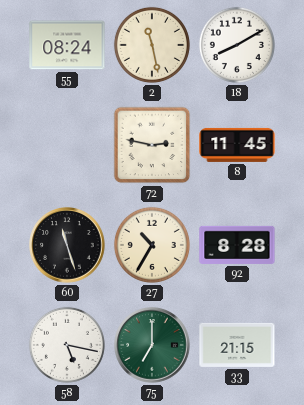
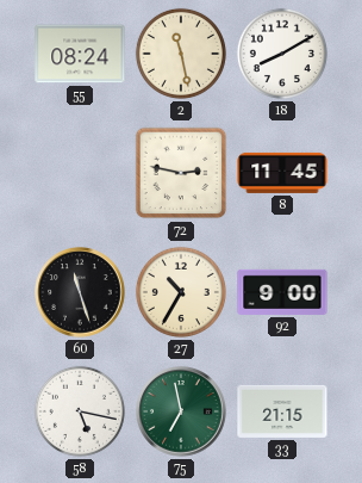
92: 8:28 -> 9:00 (282, 292)
75: 7:00 -> 6:58 (181, 411)
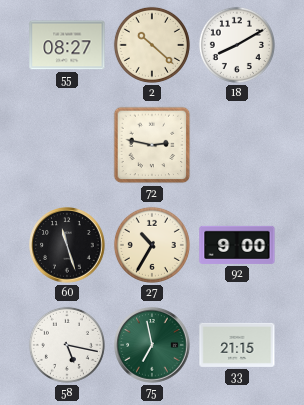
55: 08:24 -> 08:27 (67, 45)
2: 11:28 -> 10:22 (152, 45)
8: 11:45 -> none (282, 173)
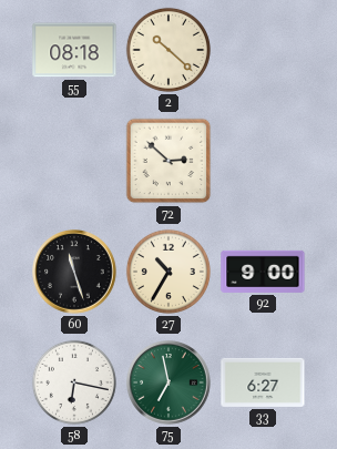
55: 08:27 -> 08:18 (74, 50)
18: 8:10 -> none (237, 45)
72: 2:47 -> 2:52 (168, 161)
58: 5:17 -> 6:17 (74, 382)
33: 21:15 -> 6:27 (263, 382)
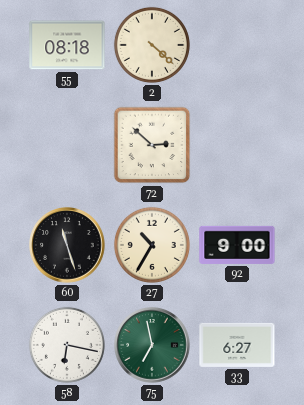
2: 10:22 -> 4:22 (152, 45)
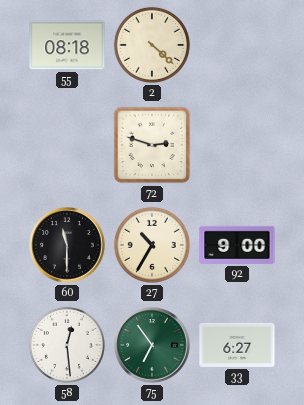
72: 2:52 -> 2:48 (152, 145)
60: 11:27 -> 11:30 (67, 245)
58: 6:17 -> 12:29 (67, 345)
75: 6:58 -> 6:54 (152, 345)
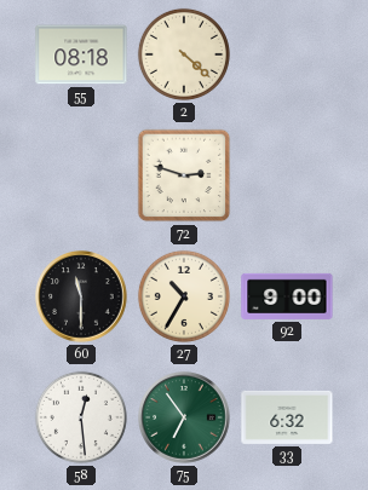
33: 6:27 -> 6:32 (287, 417)
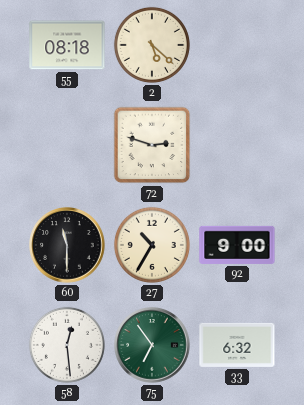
2: 4:22 -> 5:22 (152, 45)
